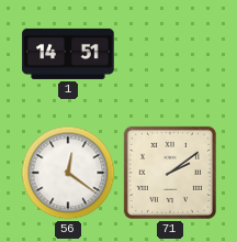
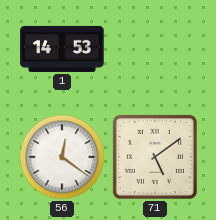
1: 14:51 -> 14:53 (62, 49)
71: 2:09 -> 5:09 (155, 157)
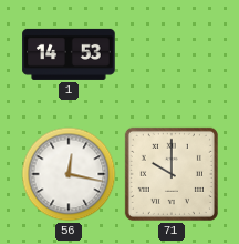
56: 12:21 -> 12:17 (69, 174)
71: 5:09 -> 10:00 (172, 174)
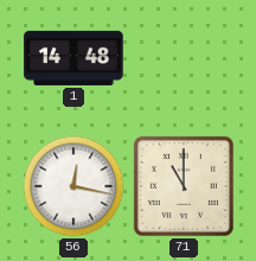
1: 14:53 -> 14:48 (73, 58)
71: 10:00 -> 11:00 (184, 186)
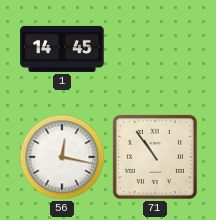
1: 14:48 -> 14:45 (62, 49)
71: 11:00 -> 10:54 (155, 157)
